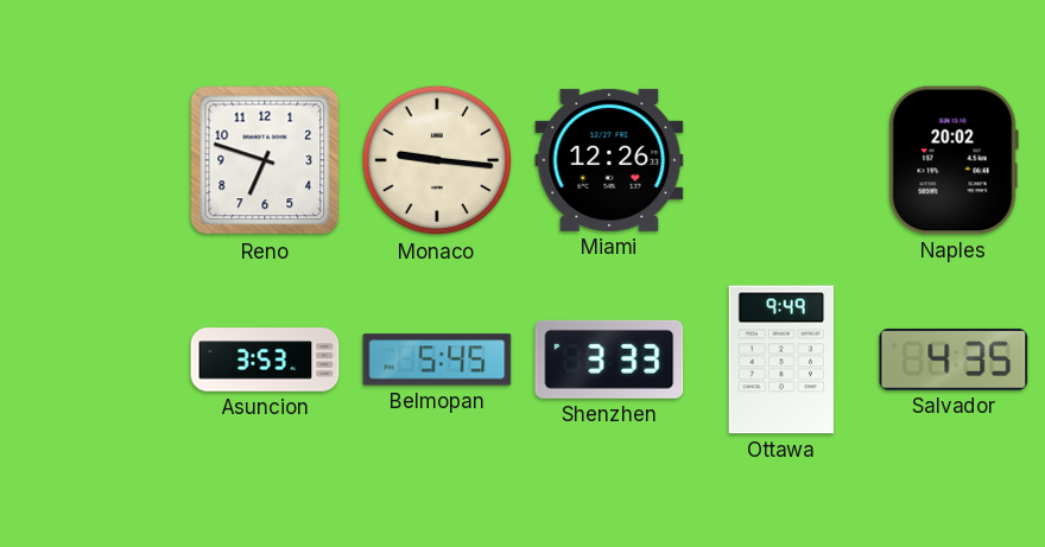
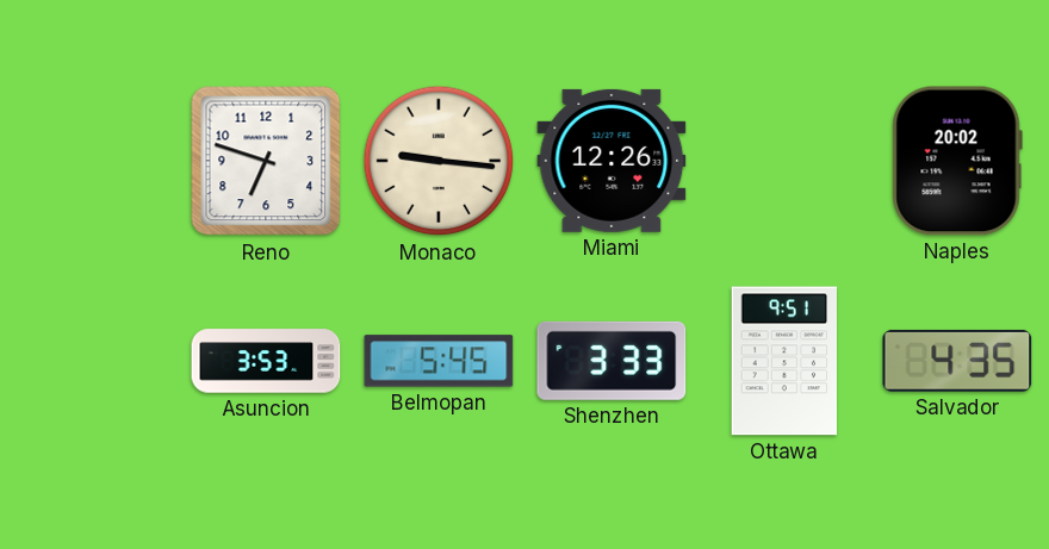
Ottawa: 9:49 -> 9:51 (783, 361)
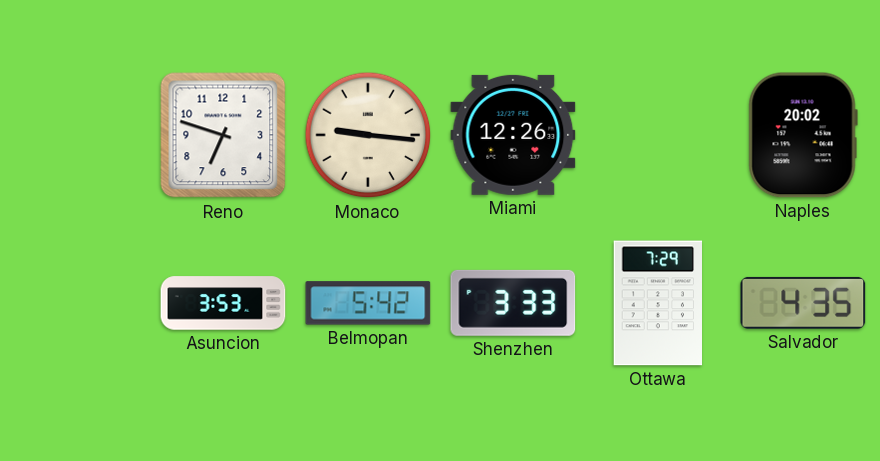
Belmopan: 5:45 -> 5:42 (368, 303)
Ottawa: 9:51 -> 7:29 (657, 303)
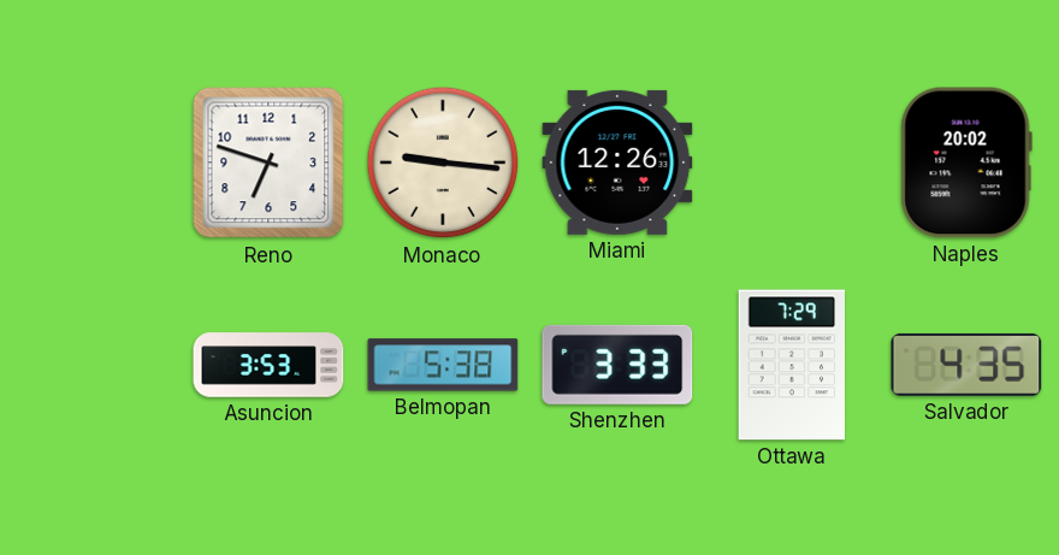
Belmopan: 5:42 -> 5:38 (443, 365)
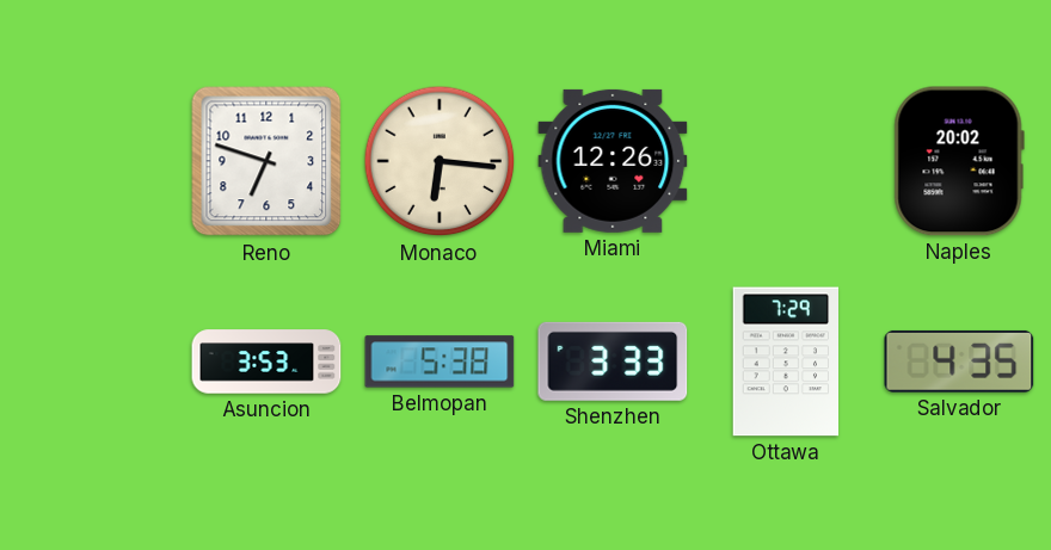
Monaco: 9:16 -> 6:16 (440, 161)
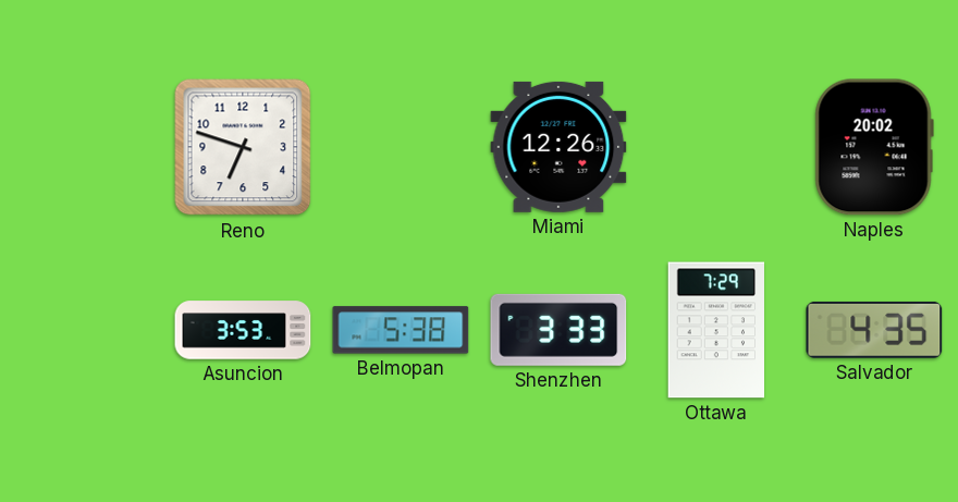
Monaco: 6:16 -> none (440, 161)
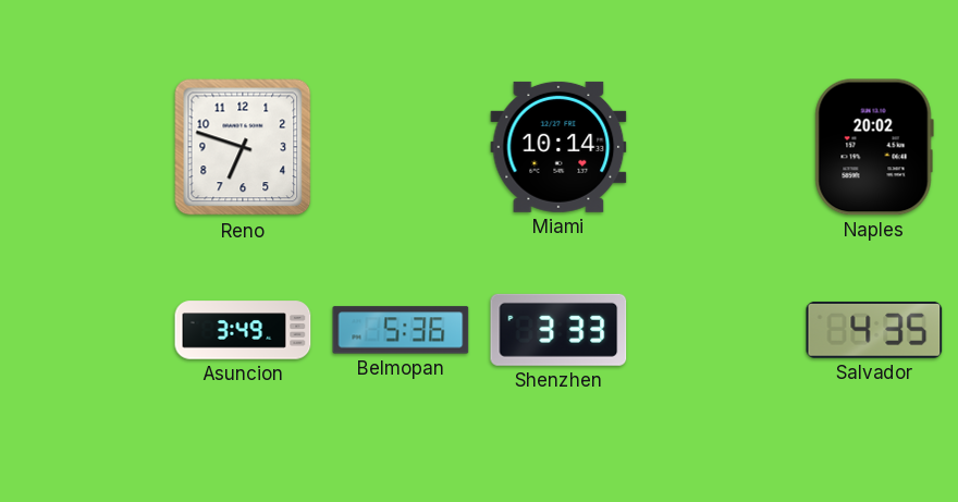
Miami: 12:26 -> 10:14 (558, 147)
Asuncion: 3:53 -> 3:49 (243, 330)
Belmopan: 5:38 -> 5:36 (401, 330)
Ottawa: 7:29 -> none (715, 330)
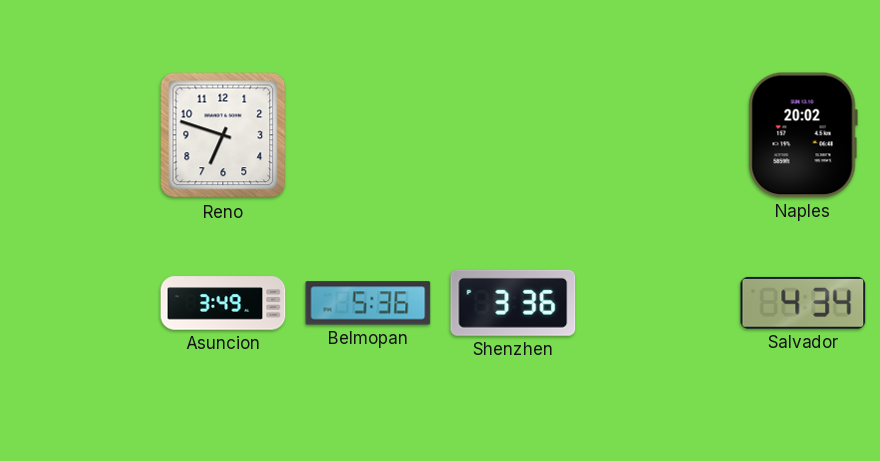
Miami: 10:14 -> none (558, 147)
Shenzhen: 3:33 -> 3:36 (513, 303)
Salvador: 4:35 -> 4:34 (803, 303)
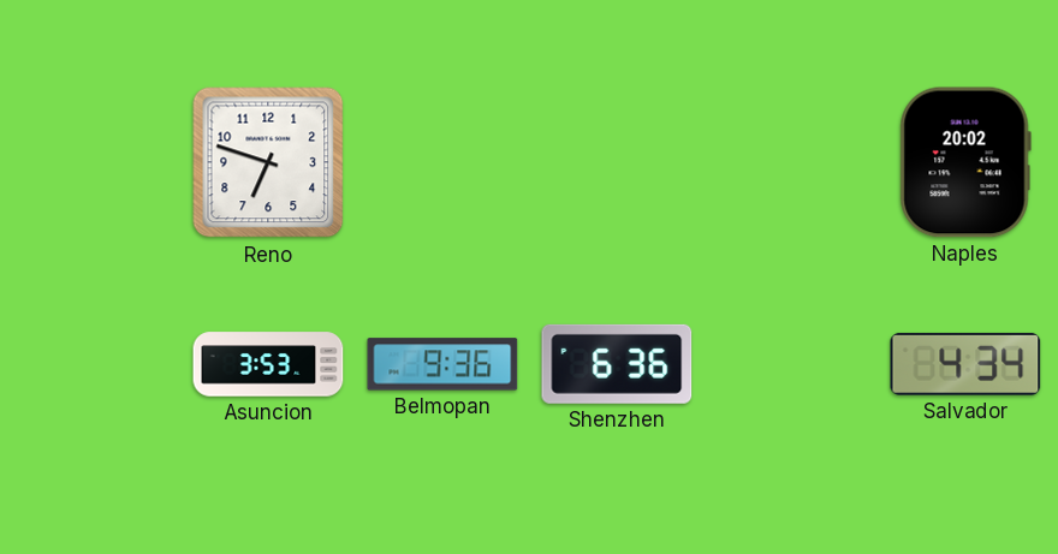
Asuncion: 3:49 -> 3:53 (268, 364)
Belmopan: 5:36 -> 9:36 (442, 364)
Shenzhen: 3:36 -> 6:36 (617, 364)
